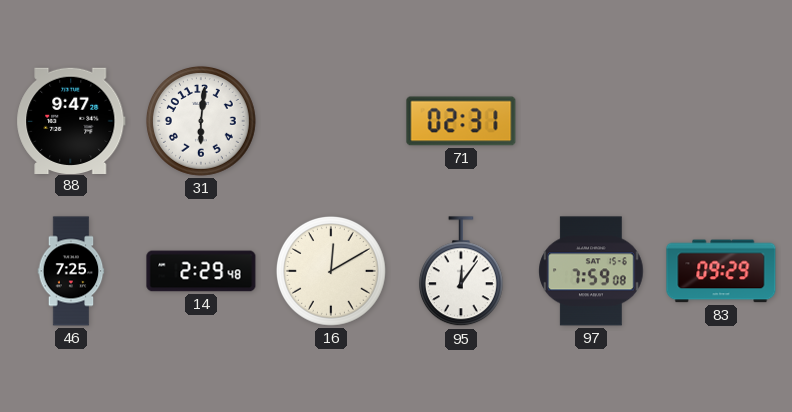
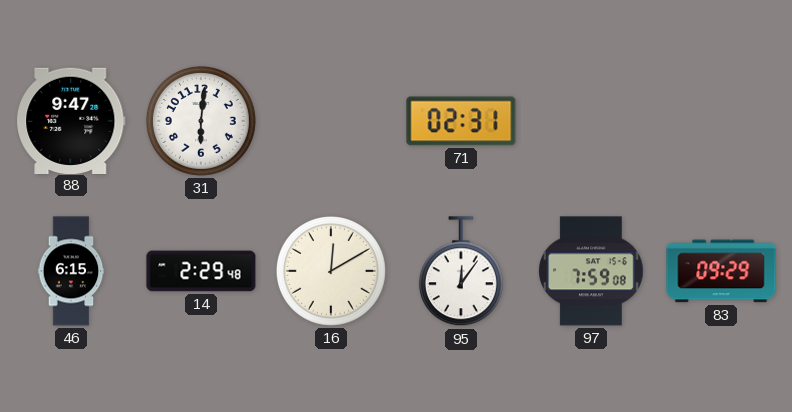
46: 7:25 -> 6:15 (71, 271)
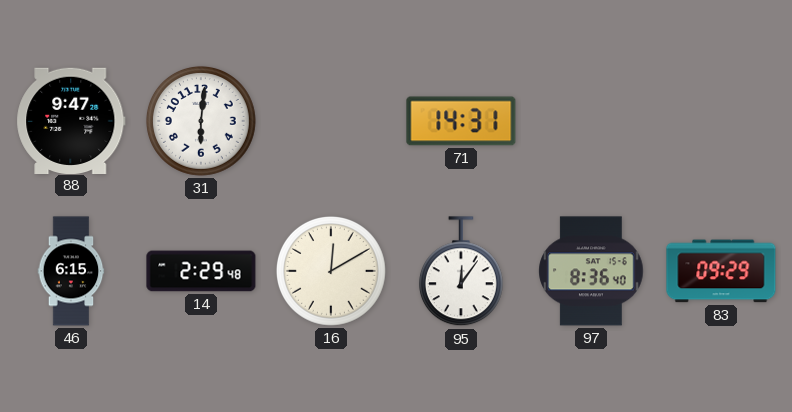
71: 02:31 -> 14:31 (461, 121)
97: 7:59 -> 8:36 (591, 271)
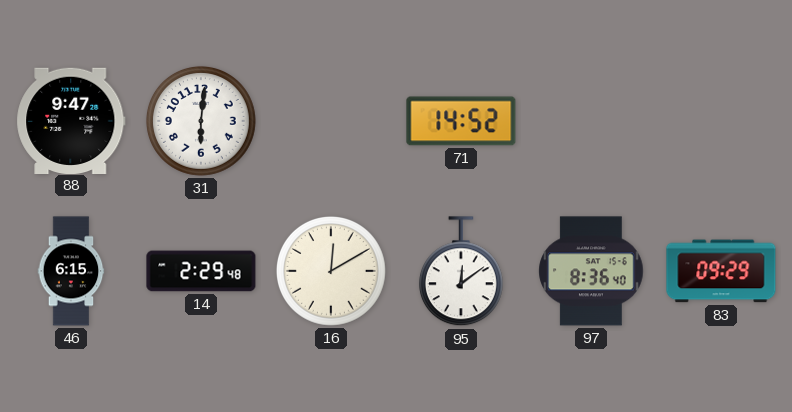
71: 14:31 -> 14:52 (461, 121)
95: 12:06 -> 12:09 (461, 272)
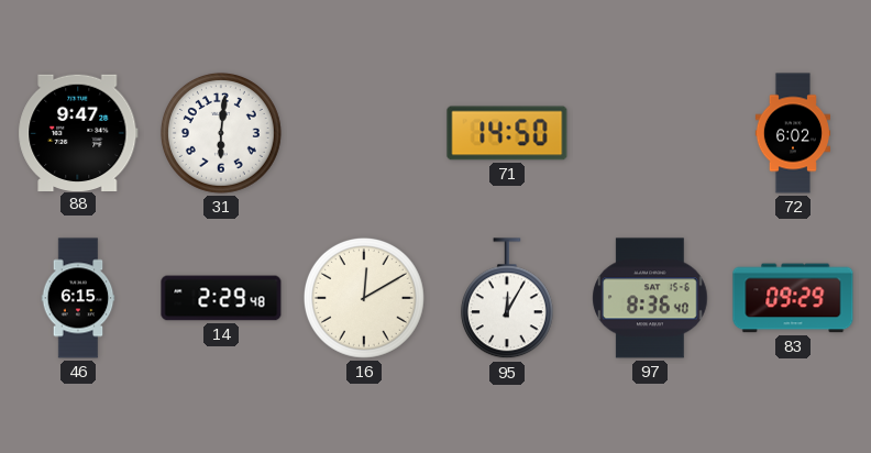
71: 14:52 -> 14:50 (507, 133)
72: none -> 6:02 (792, 133)
95: 12:09 -> 12:05 (507, 299)
